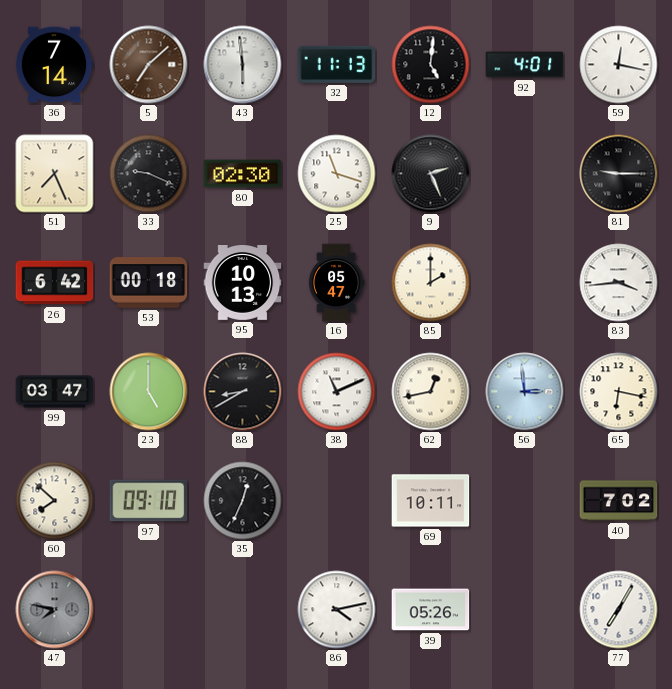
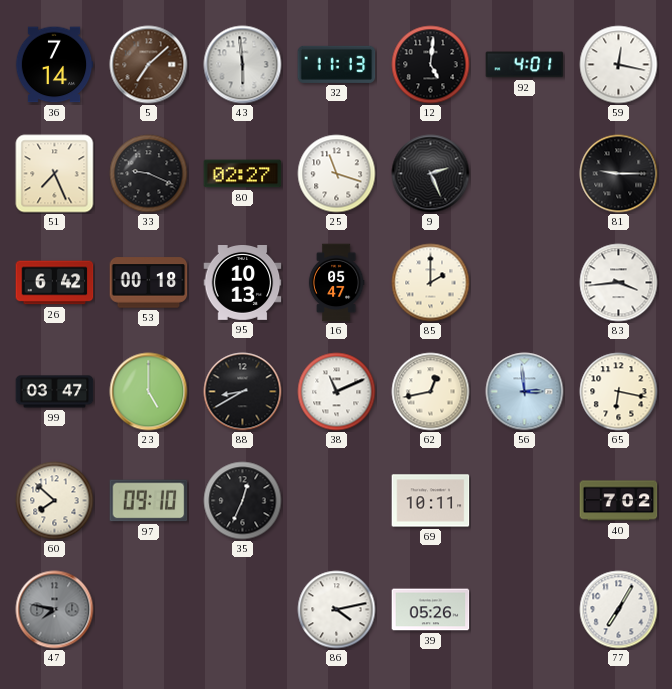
80: 02:30 -> 02:27 (243, 174)
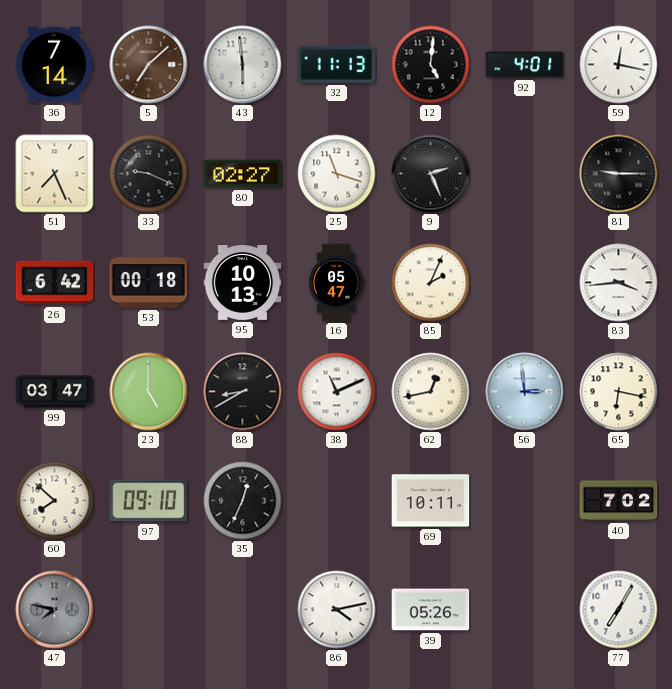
85: 2:00 -> 2:04 (431, 283)
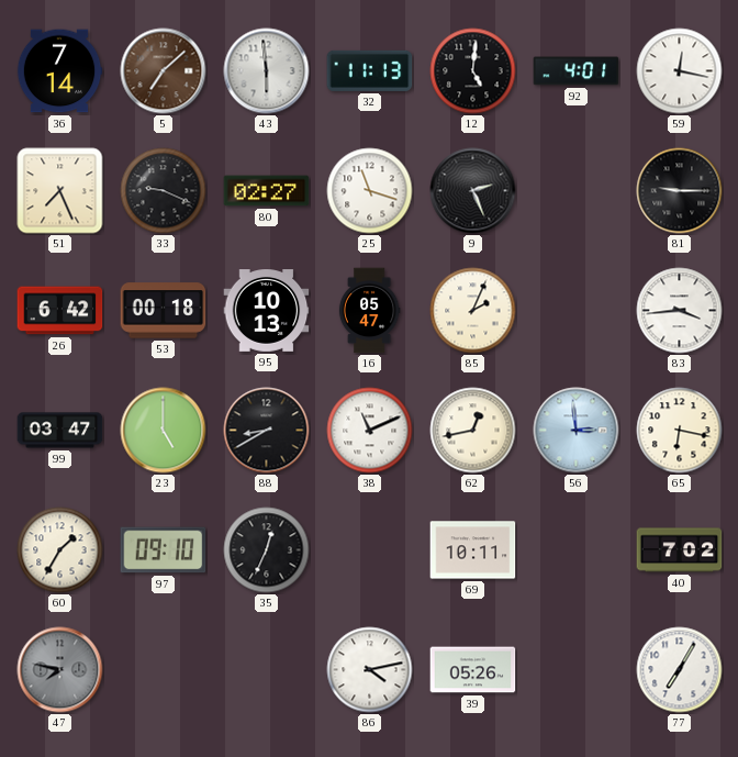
60: 7:52 -> 1:35 (60, 550)
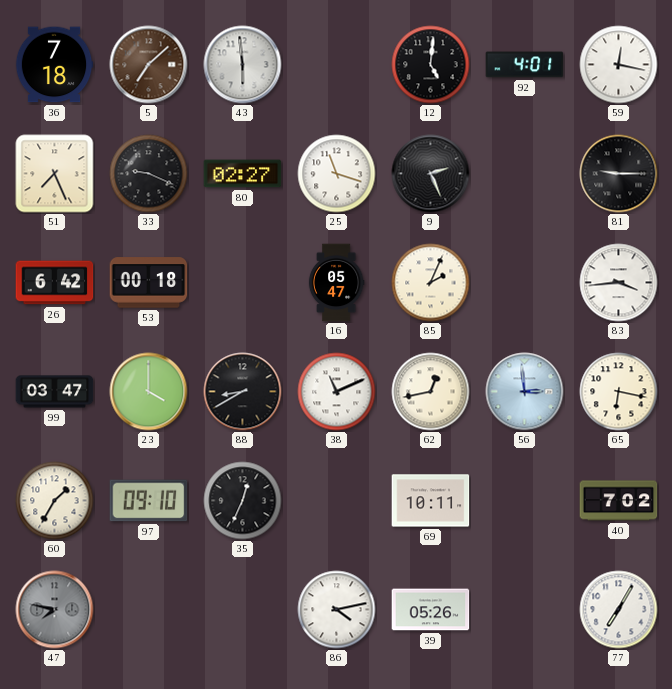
36: 7:14 -> 7:18 (54, 65)
32: 11:13 -> none (370, 70)
95: 10:13 -> none (267, 311)
23: 5:00 -> 4:00 (149, 392)
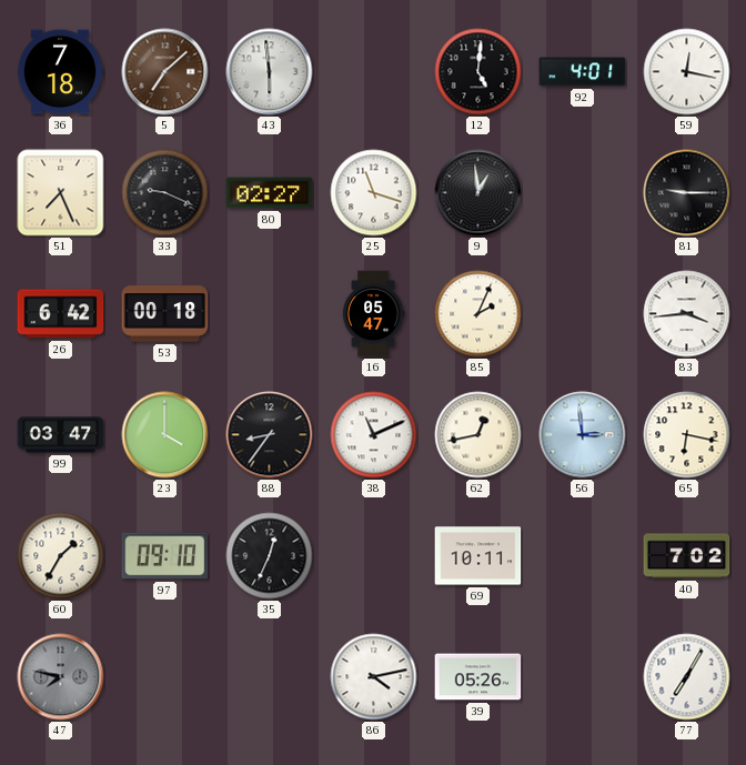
9: 2:26 -> 12:59 (478, 193)
88: 8:40 -> 8:36 (270, 435)
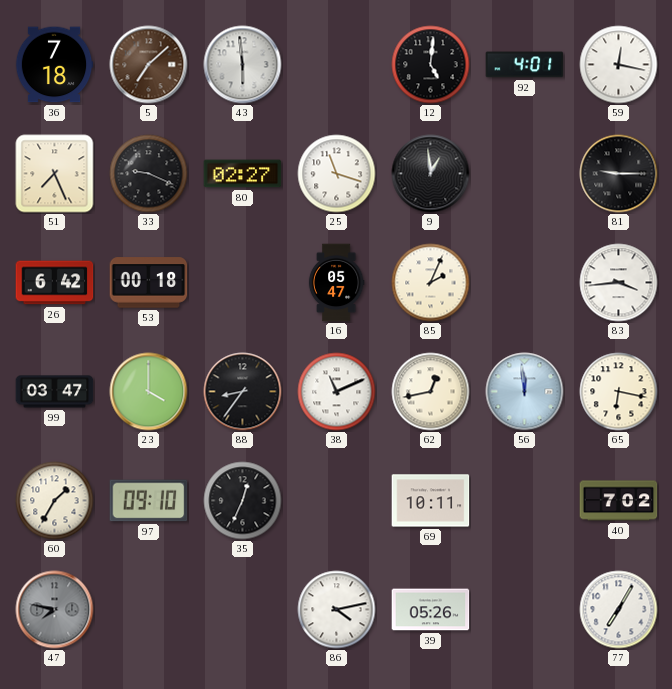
56: 2:59 -> 11:59 (525, 392)
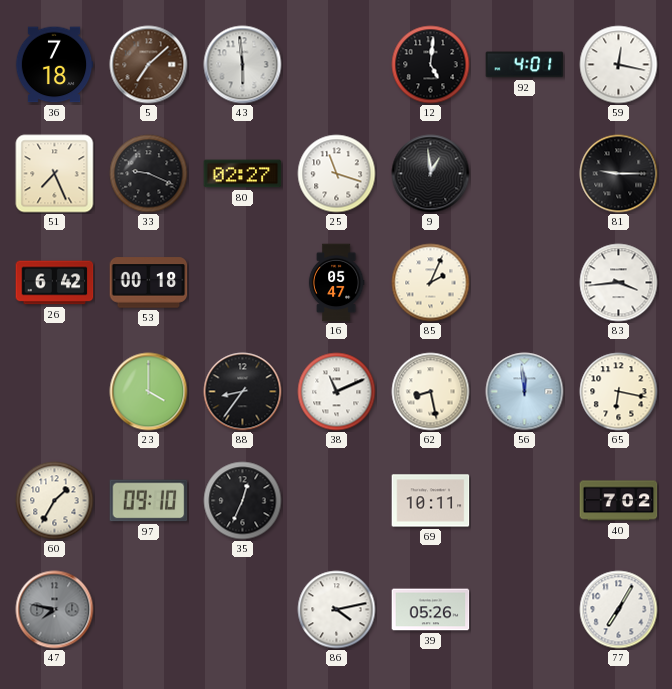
99: 03:47 -> none (55, 392)
62: 12:43 -> 8:28 (431, 392)
